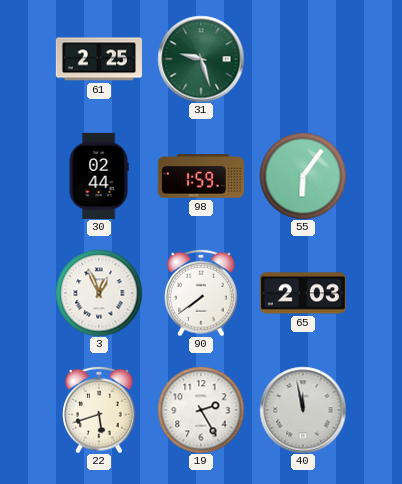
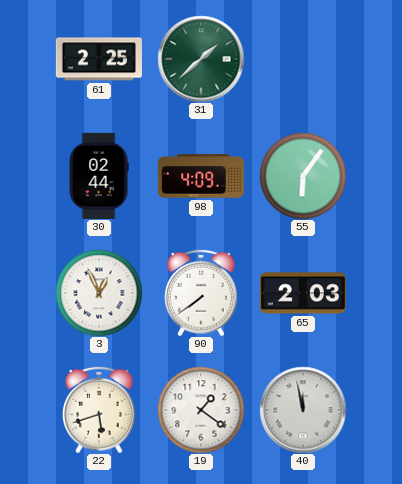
31: 9:27 -> 1:38 (201, 59)
98: 1:59 -> 4:09 (201, 176)
19: 2:25 -> 1:21 (201, 410)
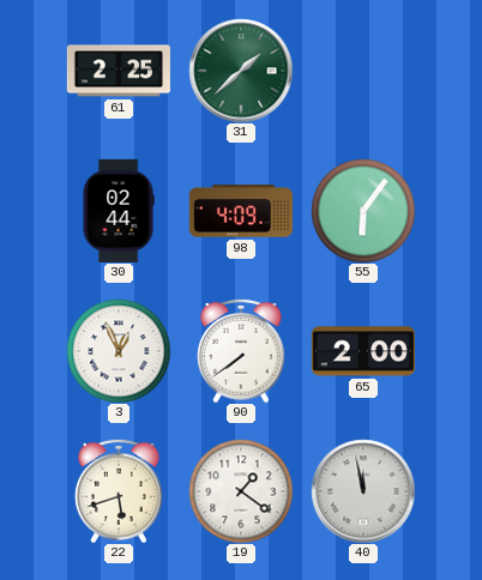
65: 2:03 -> 2:00 (363, 351)
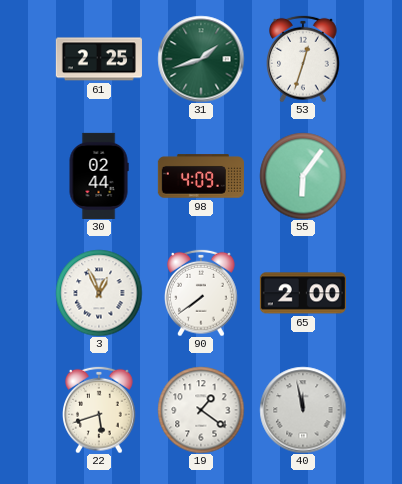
31: 1:38 -> 1:42 (201, 59)
53: none -> 12:33 (304, 59)
